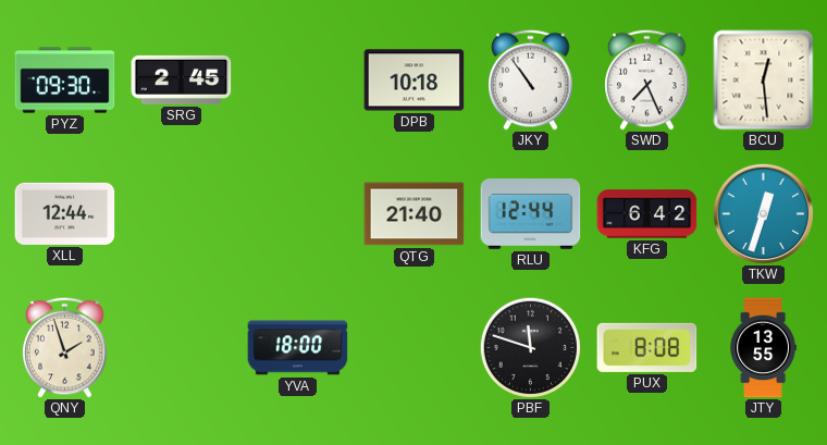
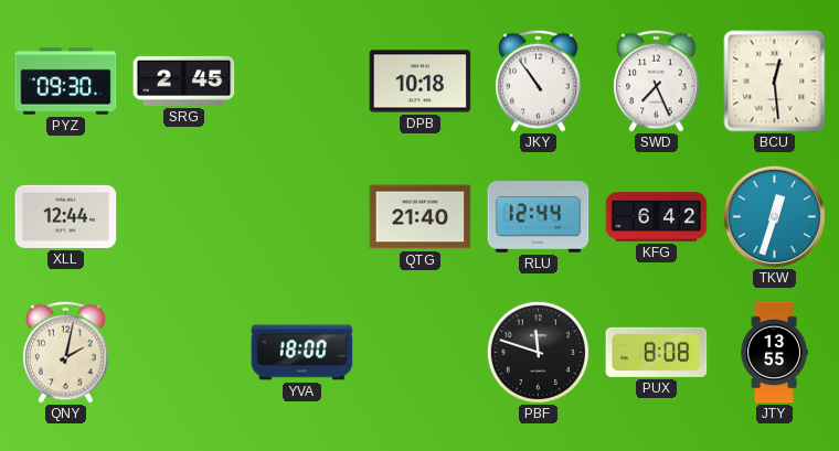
QNY: 1:57 -> 2:02 (66, 352)
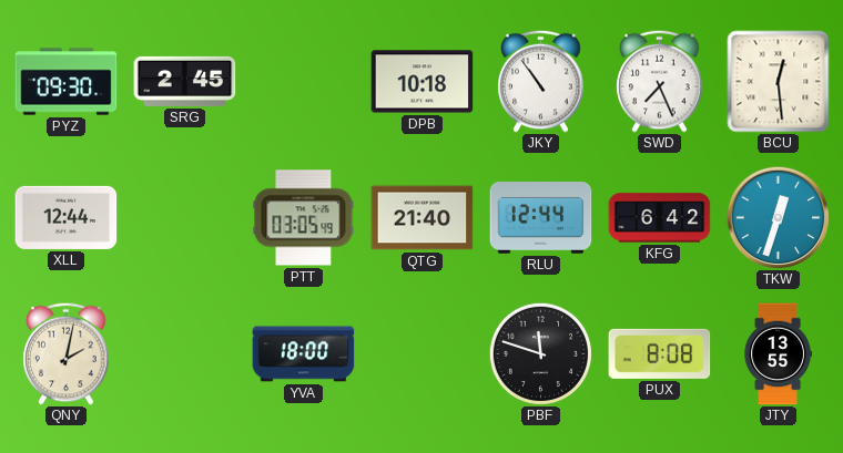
PTT: none -> 03:05 (304, 218)
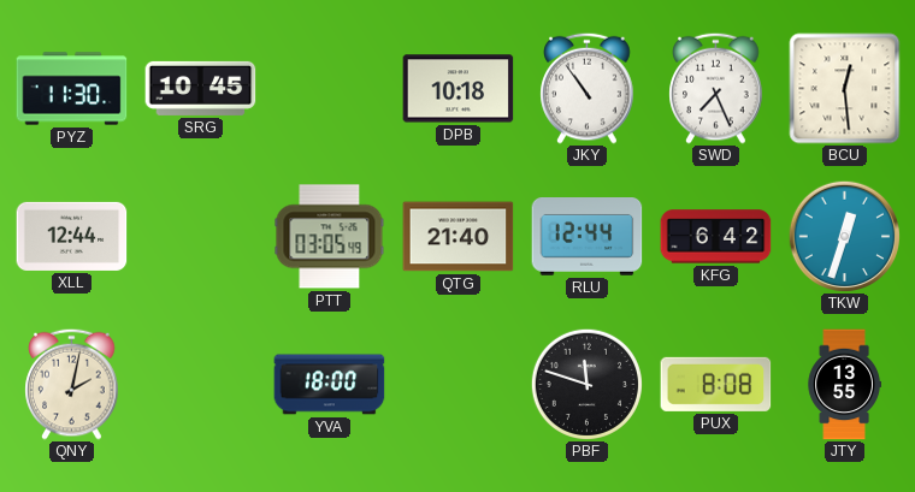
PYZ: 09:30 -> 11:30 (72, 89)
SRG: 2:45 -> 10:45 (201, 88)
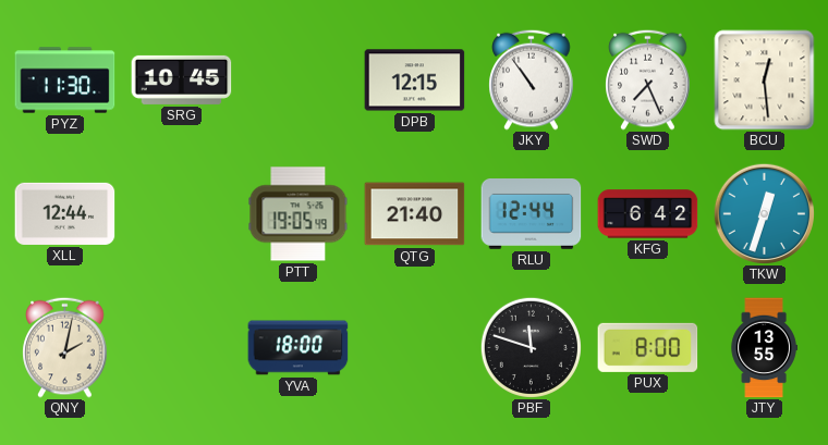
DPB: 10:18 -> 12:15 (415, 81)
PTT: 03:05 -> 19:05 (299, 214)
PUX: 8:08 -> 8:00 (648, 347)
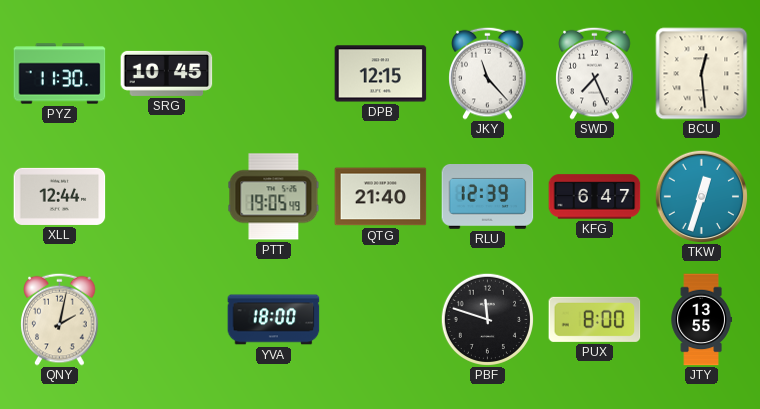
JKY: 10:54 -> 11:23 (488, 73)
RLU: 12:44 -> 12:39 (488, 197)
KFG: 6:42 -> 6:47 (595, 197)
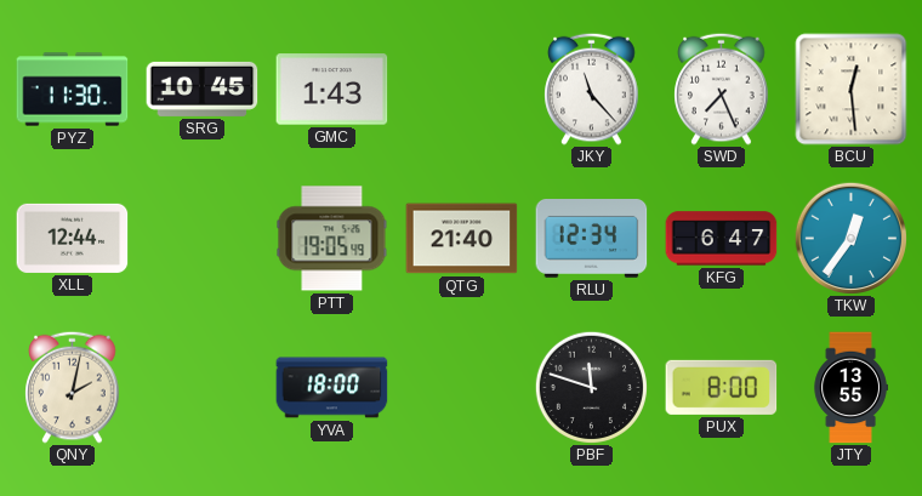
GMC: none -> 1:43 (332, 90)
DPB: 12:15 -> none (381, 74)
RLU: 12:39 -> 12:34 (592, 239)
TKW: 12:33 -> 12:36 (850, 238)
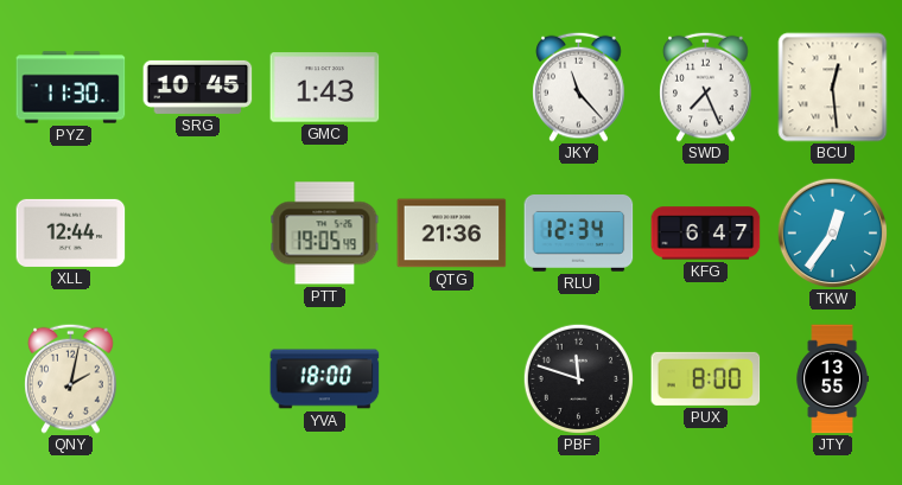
QTG: 21:40 -> 21:36 (452, 234)
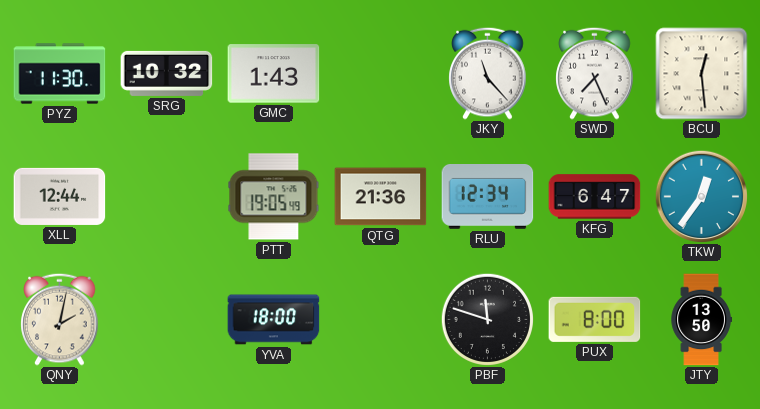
SRG: 10:45 -> 10:32 (167, 73)
JTY: 13:55 -> 13:50 (701, 320)
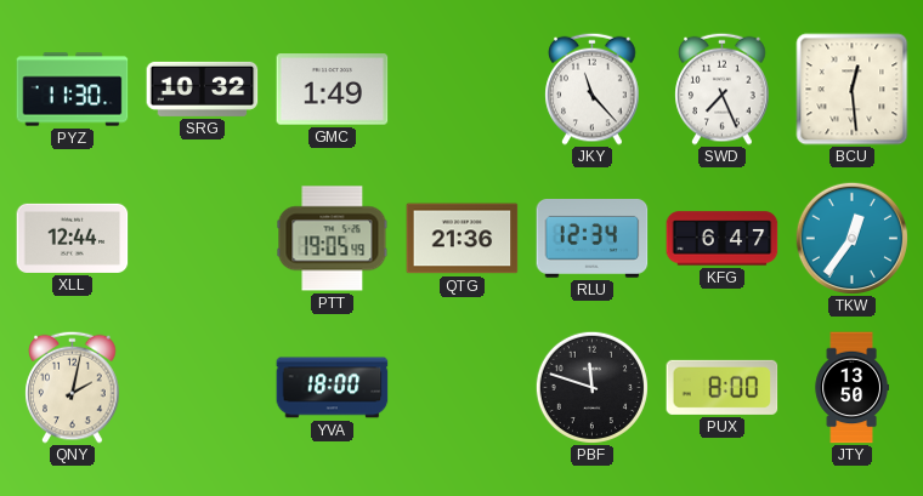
GMC: 1:43 -> 1:49 (333, 90)
